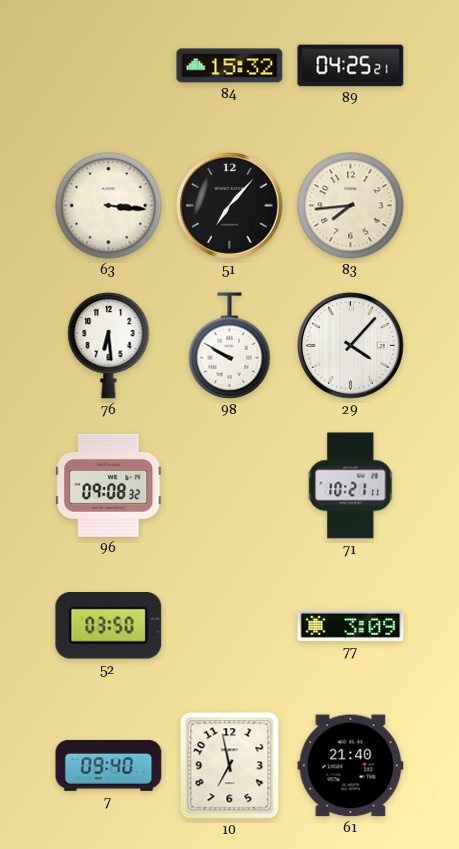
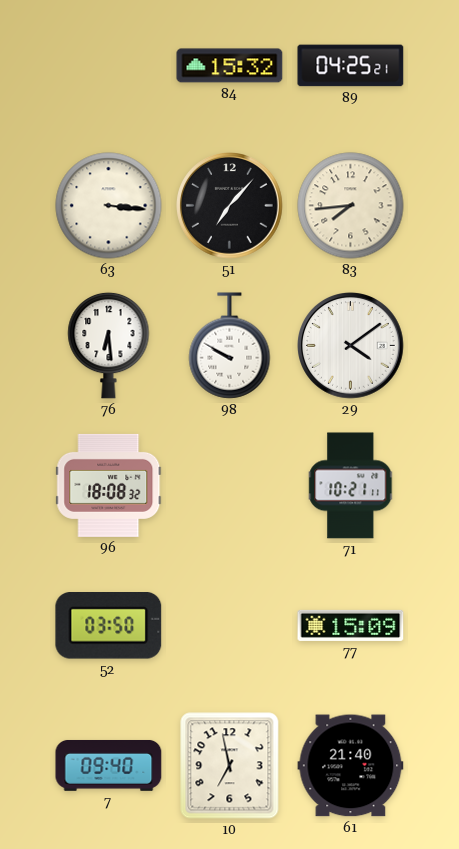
29: 4:07 -> 4:09 (351, 346)
96: 09:08 -> 18:08 (109, 485)
77: 3:09 -> 15:09 (351, 625)
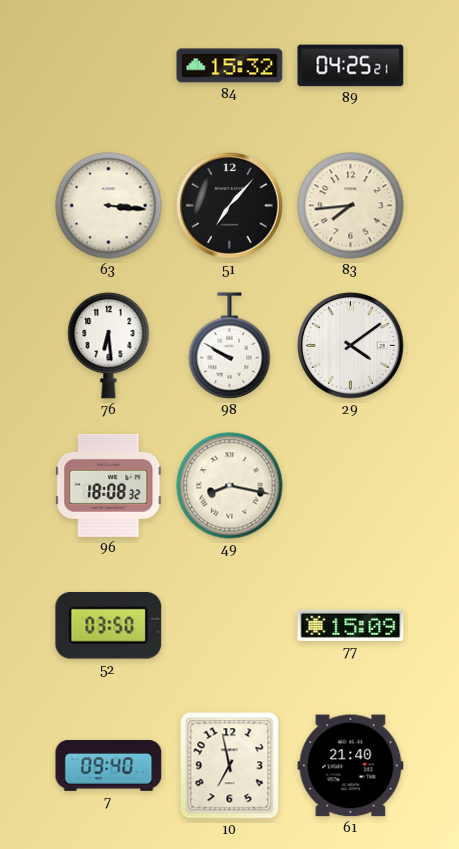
49: none -> 8:17 (230, 486)
71: 10:21 -> none (351, 486)
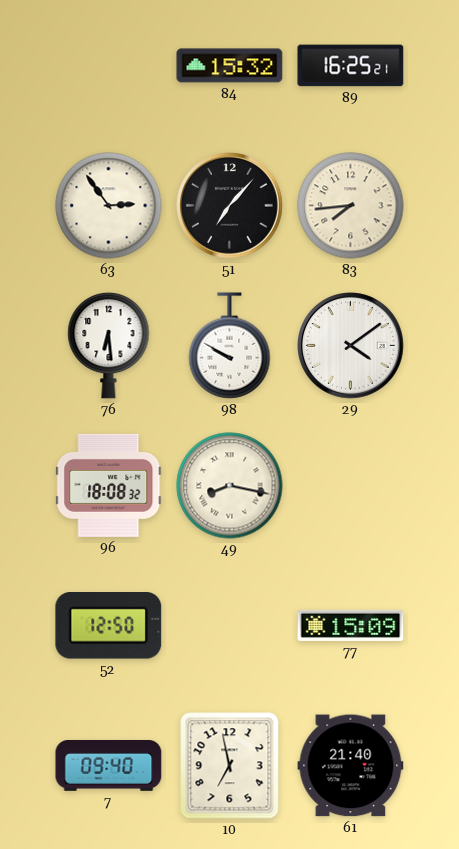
89: 04:25 -> 16:25 (351, 66)
63: 3:16 -> 2:54 (109, 206)
52: 03:50 -> 12:50 (109, 626)
